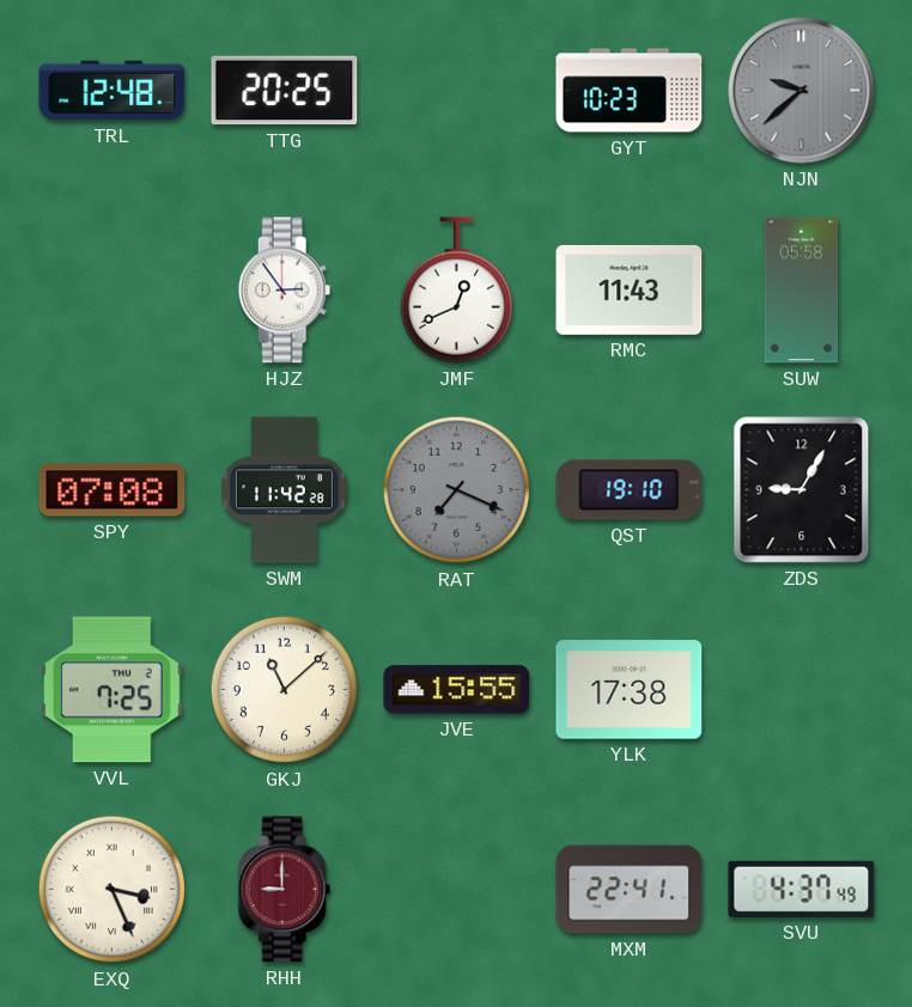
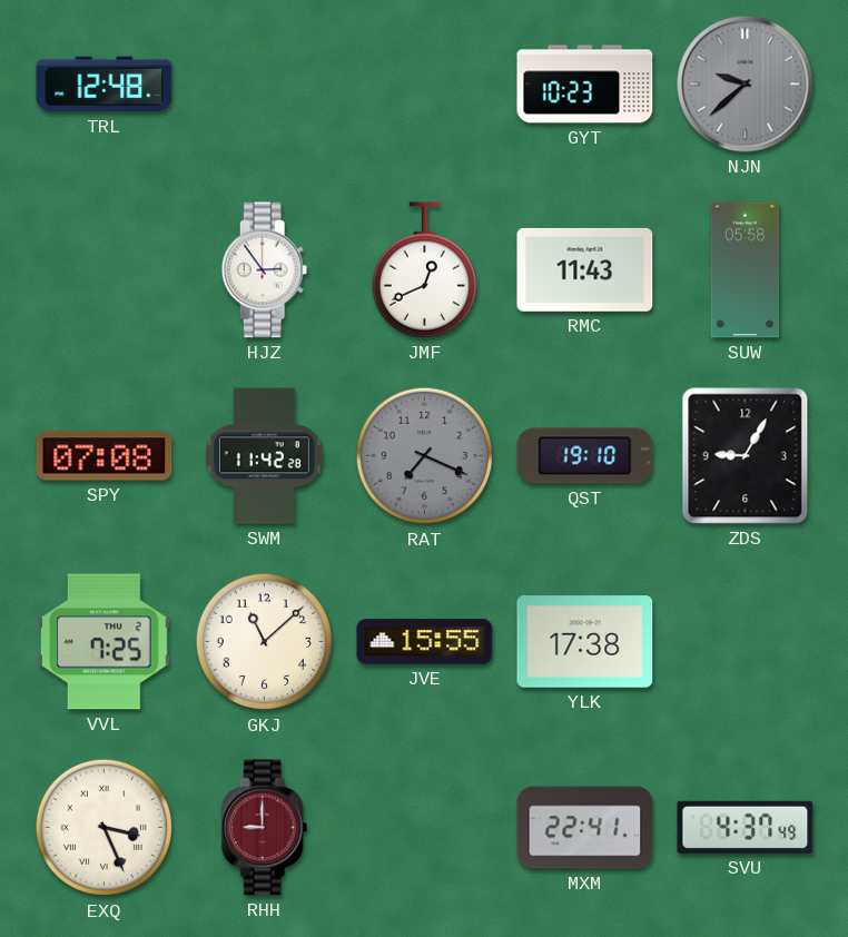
TTG: 20:25 -> none (285, 91)
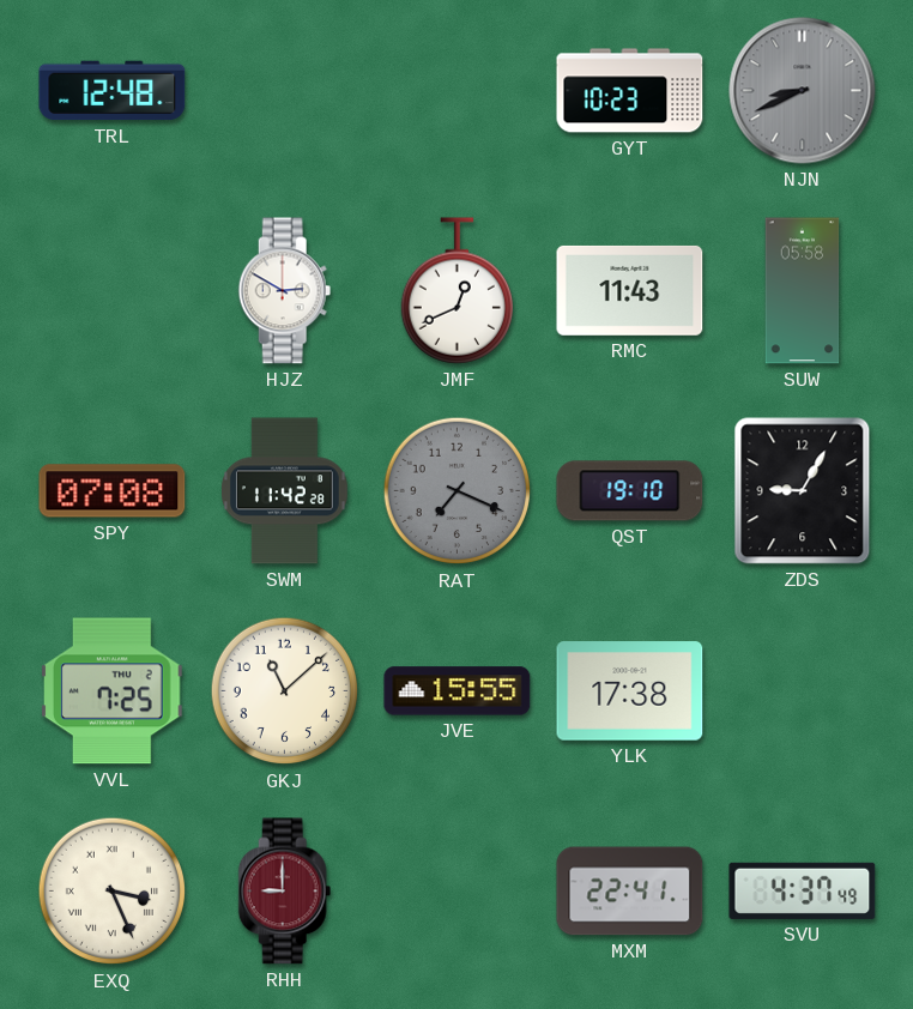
NJN: 9:38 -> 8:41 (803, 91)
HJZ: 2:54 -> 2:50 (285, 291)
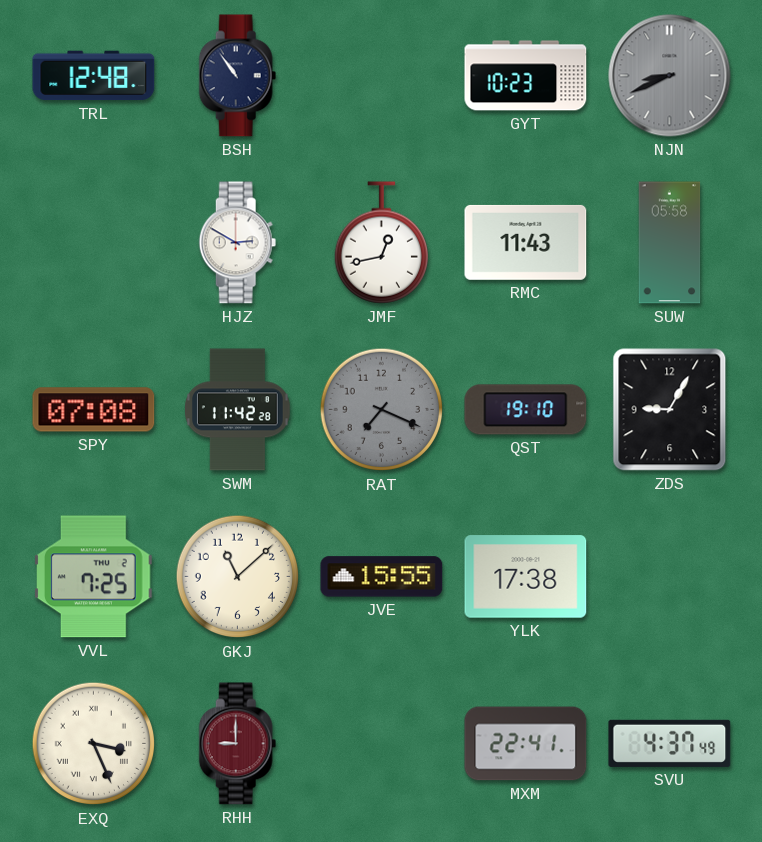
BSH: none -> 10:54 (238, 76)
JMF: 12:41 -> 12:43 (381, 243)
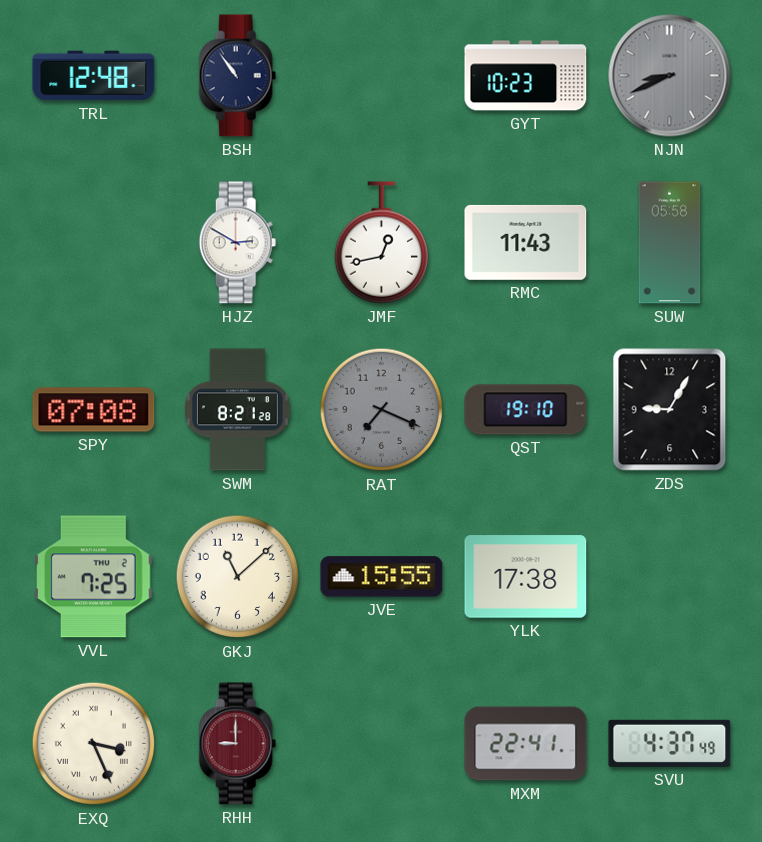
SWM: 11:42 -> 8:21 (238, 410)
